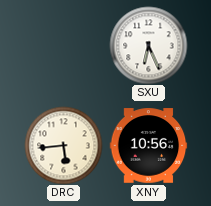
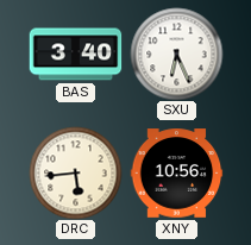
BAS: none -> 3:40 (75, 55)
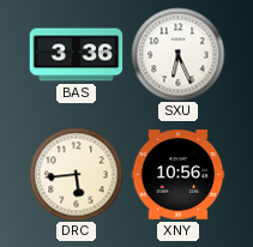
BAS: 3:40 -> 3:36 (76, 55)
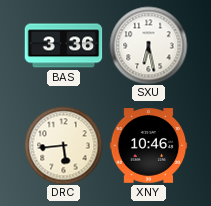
SXU: 6:26 -> 6:28 (148, 45)
XNY: 10:56 -> 10:46 (148, 146)
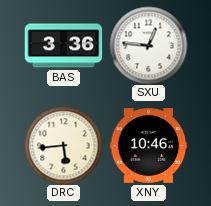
SXU: 6:28 -> 12:46 (148, 45)
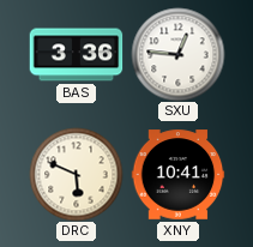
DRC: 5:44 -> 5:49 (76, 174)
XNY: 10:46 -> 10:41 (177, 175)
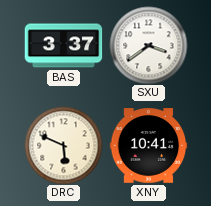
BAS: 3:36 -> 3:37 (63, 46)
SXU: 12:46 -> 3:39 (148, 45)
